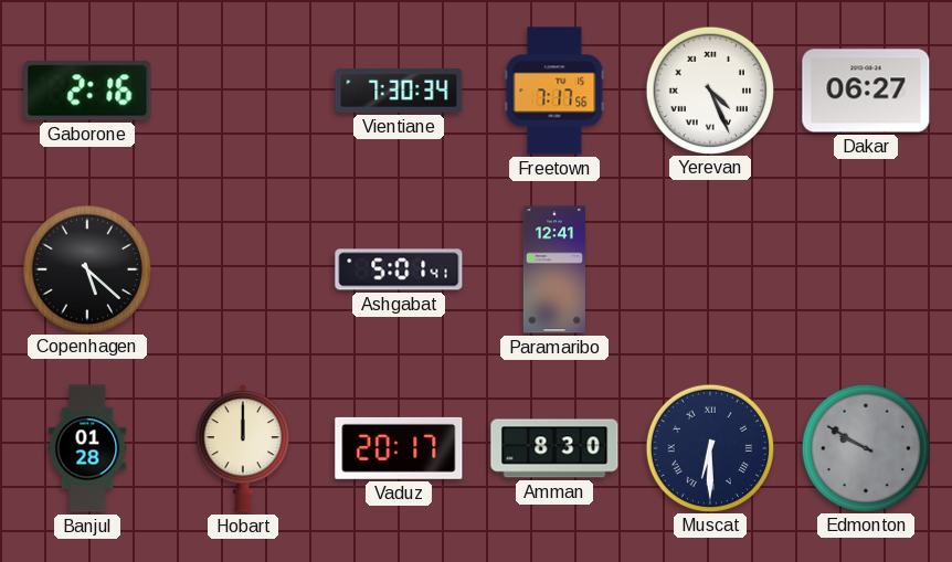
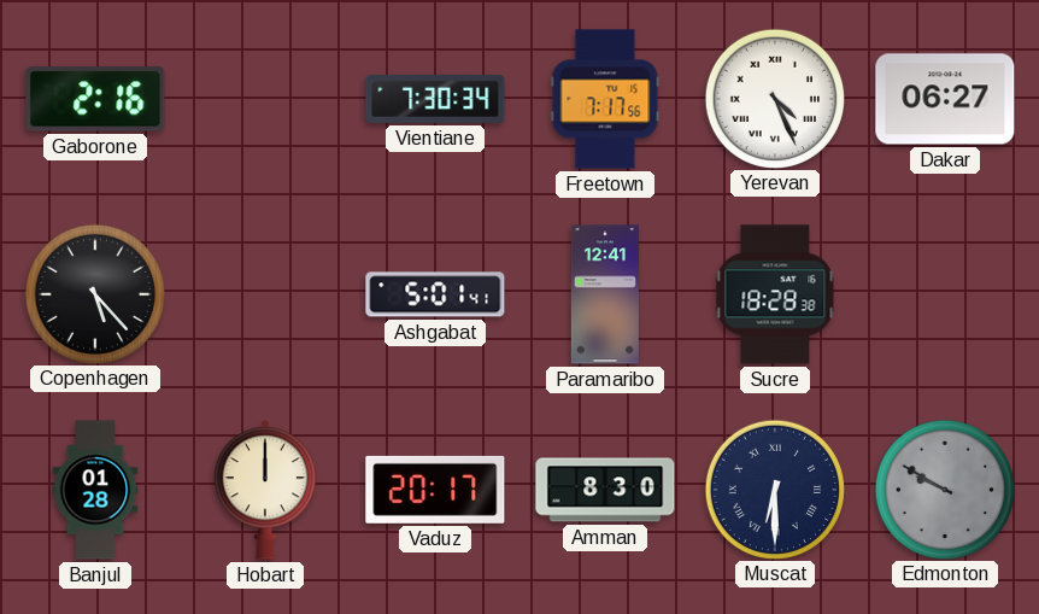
Copenhagen: 5:22 -> 5:23 (94, 293)
Sucre: none -> 18:28 (775, 294)
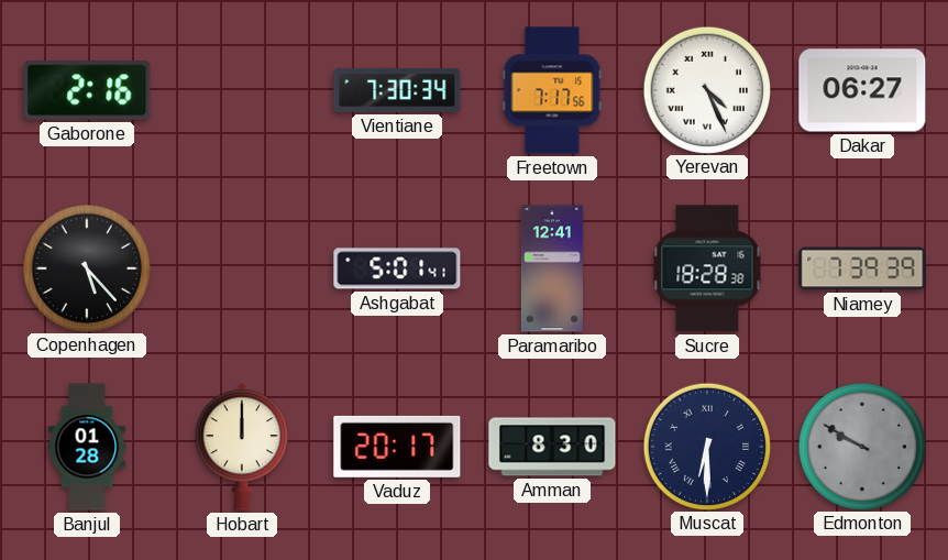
Niamey: none -> 7:39 (862, 268)
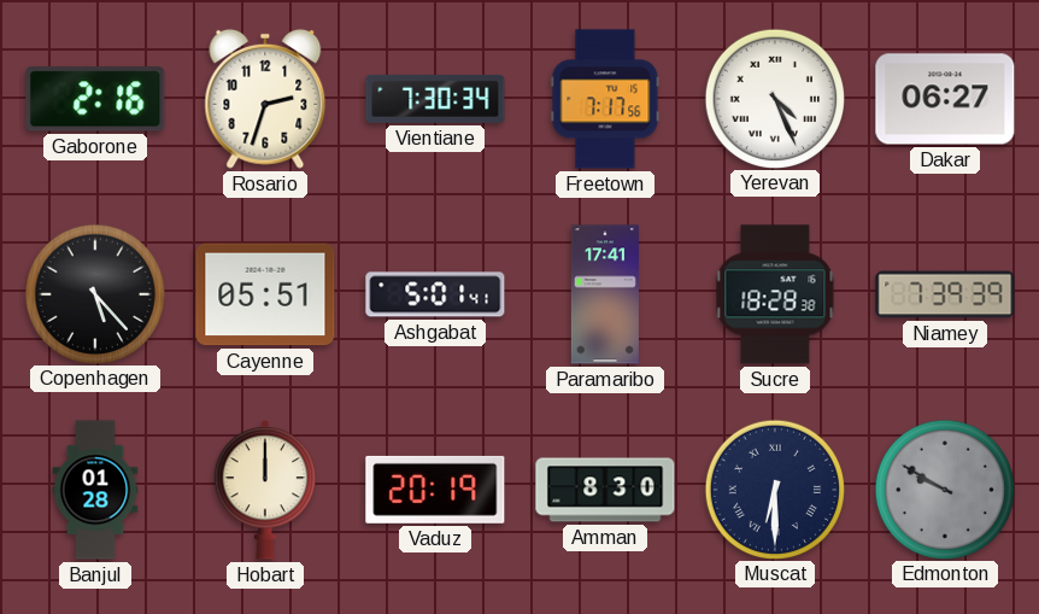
Rosario: none -> 2:33 (265, 99)
Cayenne: none -> 05:51 (265, 294)
Paramaribo: 12:41 -> 17:41 (605, 294)
Vaduz: 20:17 -> 20:19 (435, 490)
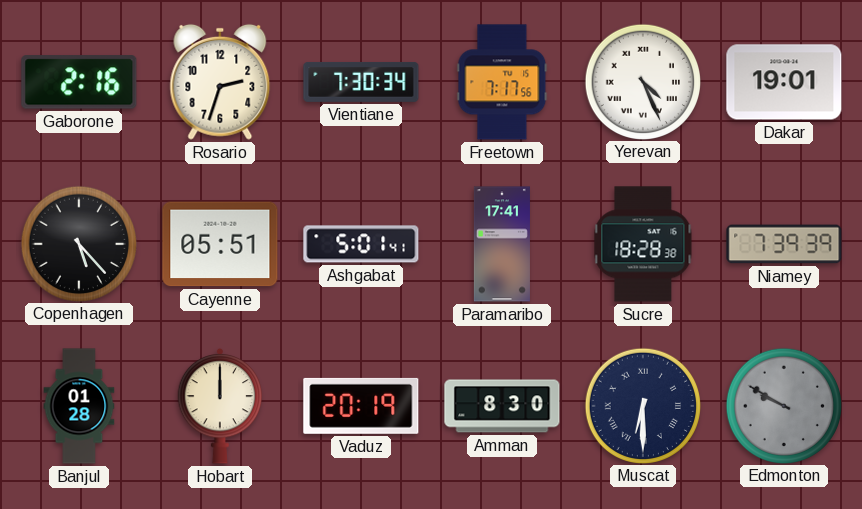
Dakar: 06:27 -> 19:01 (784, 82)
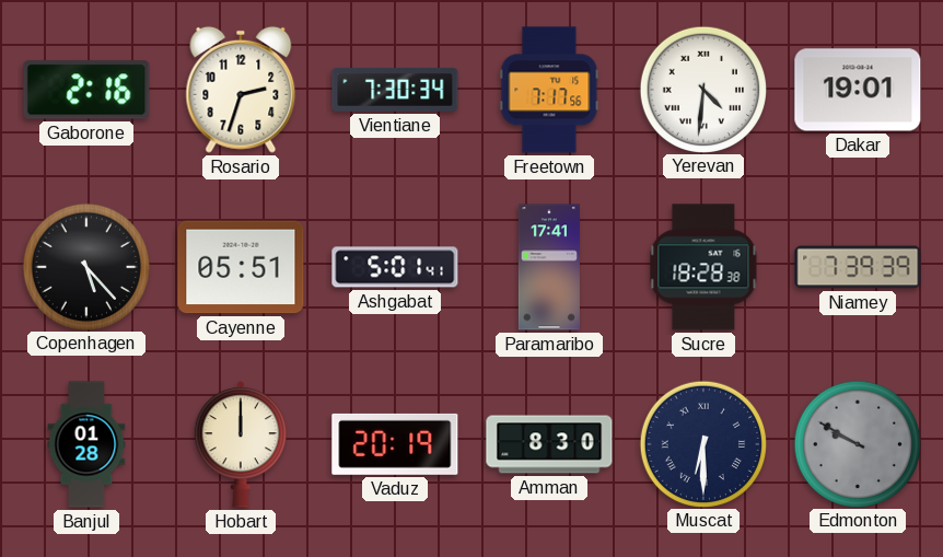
Yerevan: 4:26 -> 4:31 (702, 89)
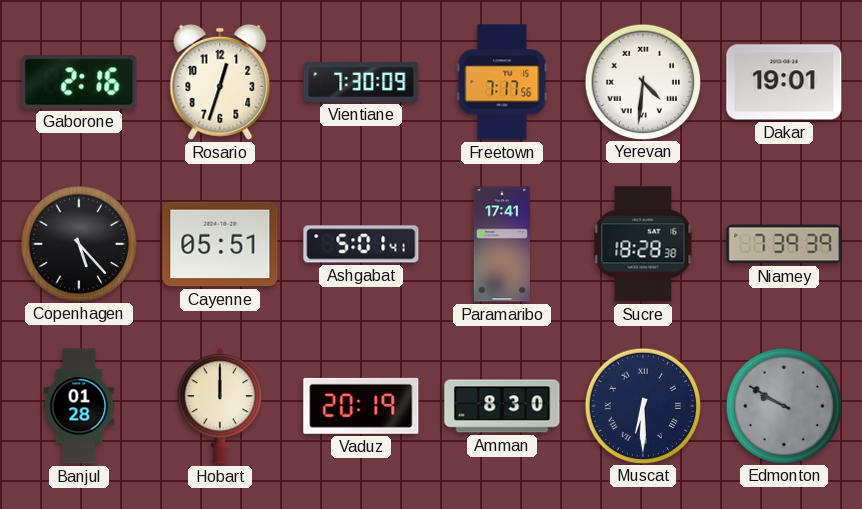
Rosario: 2:33 -> 12:33 (220, 82)
Vientiane: 7:30:34 -> 7:30:09 (361, 82)
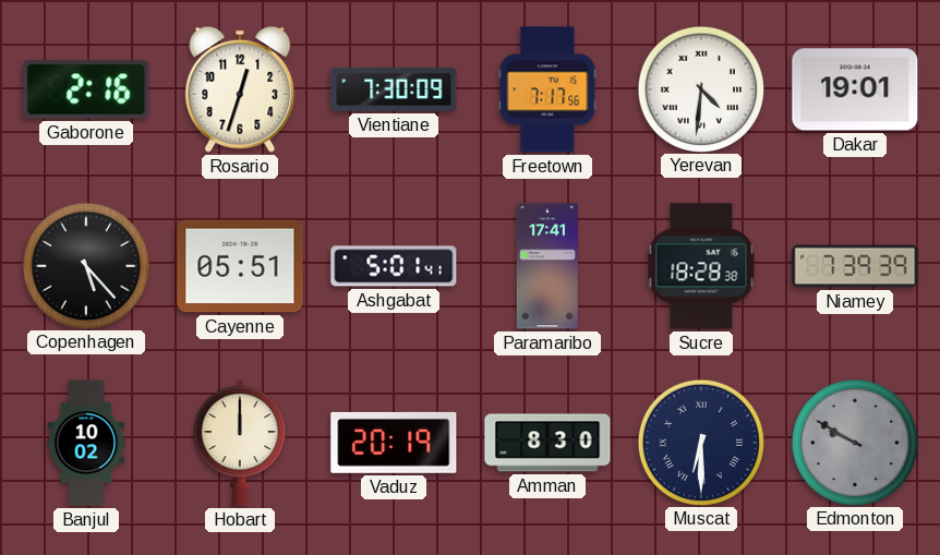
Banjul: 01:28 -> 10:02 (86, 443)
